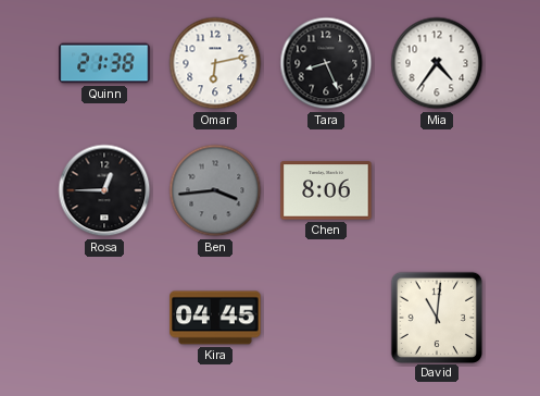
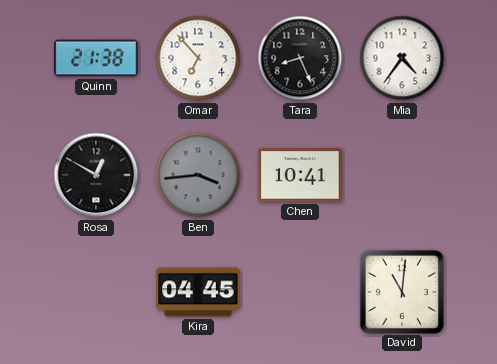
Omar: 6:13 -> 6:53 (198, 58)
Rosa: 12:45 -> 12:50 (96, 175)
Chen: 8:06 -> 10:41 (300, 175)
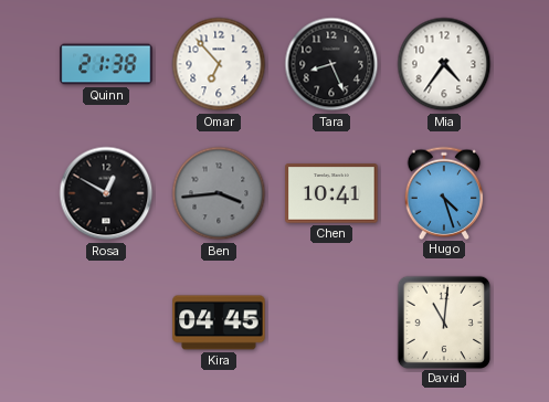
Hugo: none -> 4:27 (444, 192)
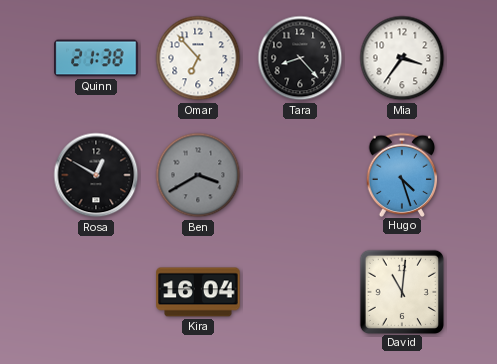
Tara: 8:26 -> 8:23 (300, 58)
Mia: 4:36 -> 3:36 (402, 58)
Ben: 3:44 -> 3:40 (198, 175)
Chen: 10:41 -> none (331, 193)
Kira: 04:45 -> 16:04 (198, 292)
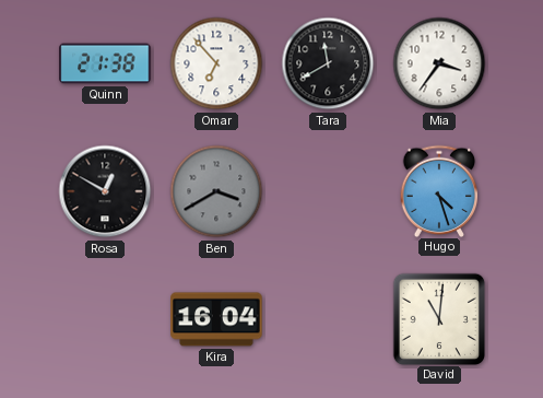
Tara: 8:23 -> 11:40 (328, 63)
